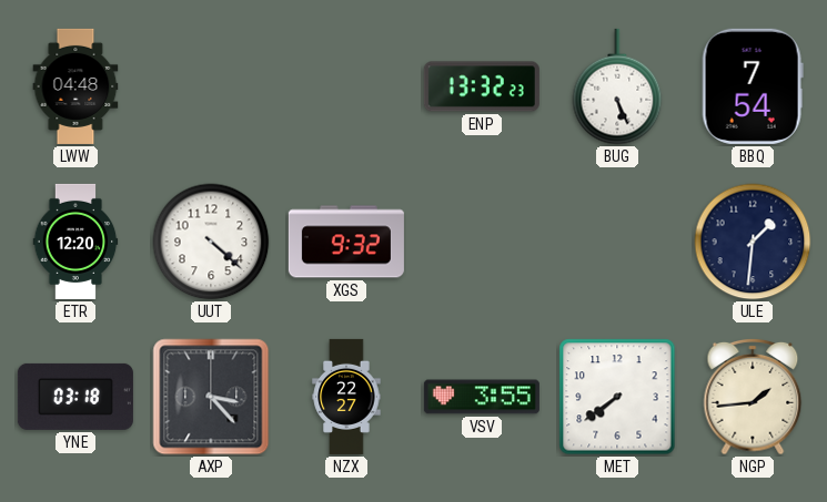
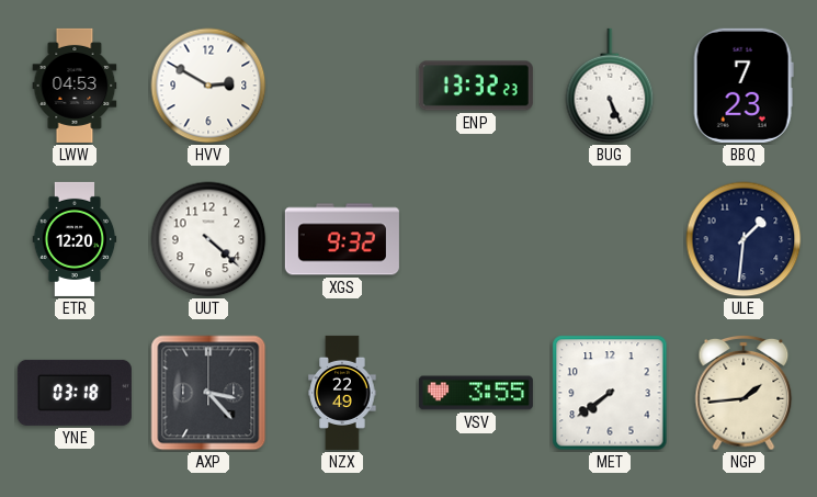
LWW: 04:48 -> 04:53 (75, 86)
HVV: none -> 2:50 (208, 86)
BBQ: 7:54 -> 7:23 (744, 86)
NZX: 22:27 -> 22:49 (342, 393)
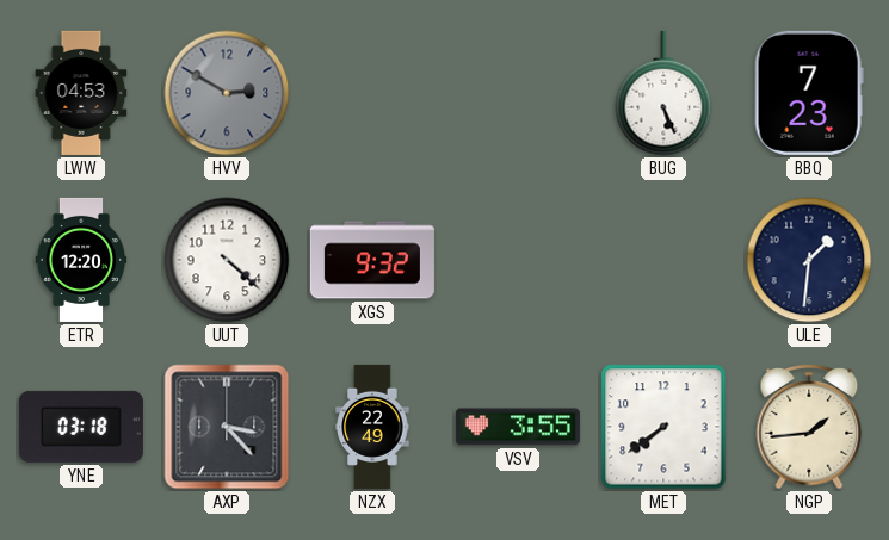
HVV dial: white -> grey (227, 93)
ENP: 13:32 -> none (476, 86)
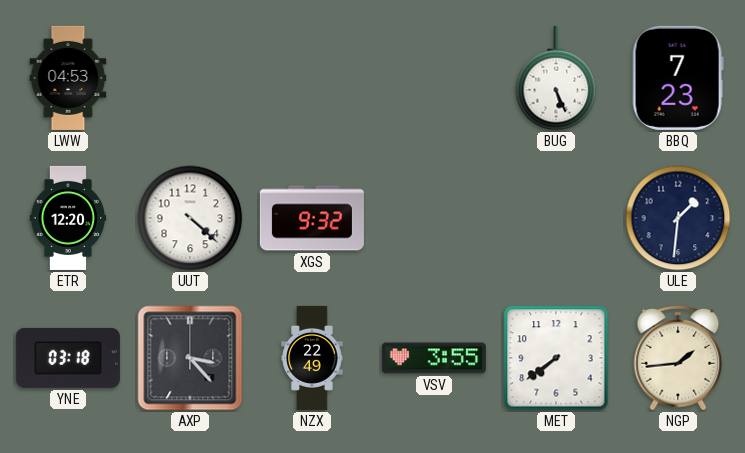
HVV: 2:50 -> none (227, 93)
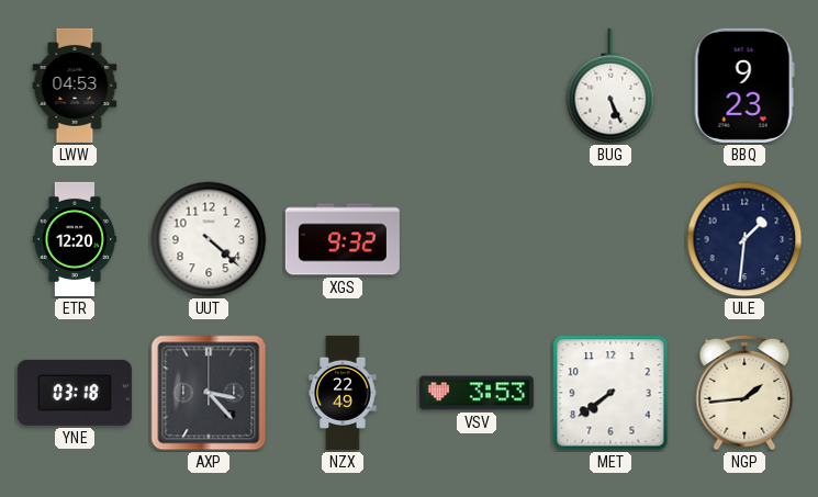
BBQ: 7:23 -> 9:23 (744, 86)
VSV: 3:55 -> 3:53 (477, 393)
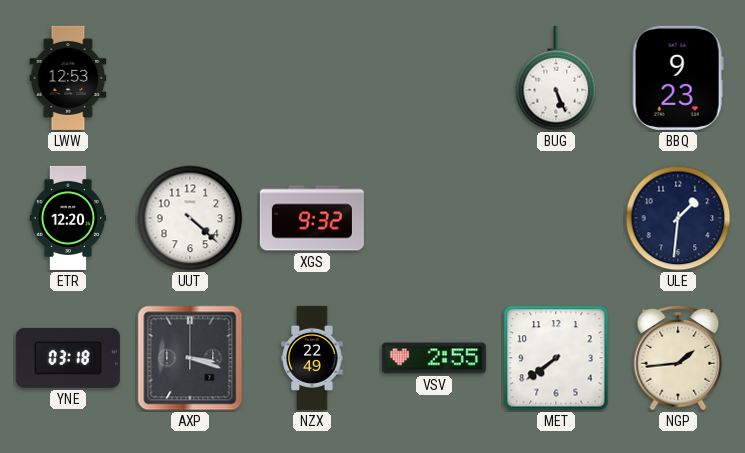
LWW: 04:53 -> 12:53 (68, 78)
AXP: 3:23 -> 3:18 (190, 358)
VSV: 3:53 -> 2:55 (434, 358)
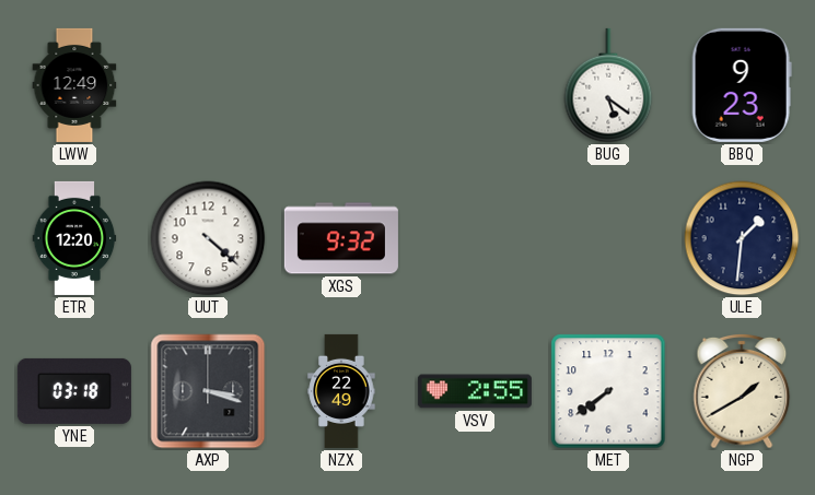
LWW: 12:53 -> 12:49 (74, 85)
BUG: 5:26 -> 5:21 (608, 85)
NGP: 1:44 -> 1:40 (742, 391)
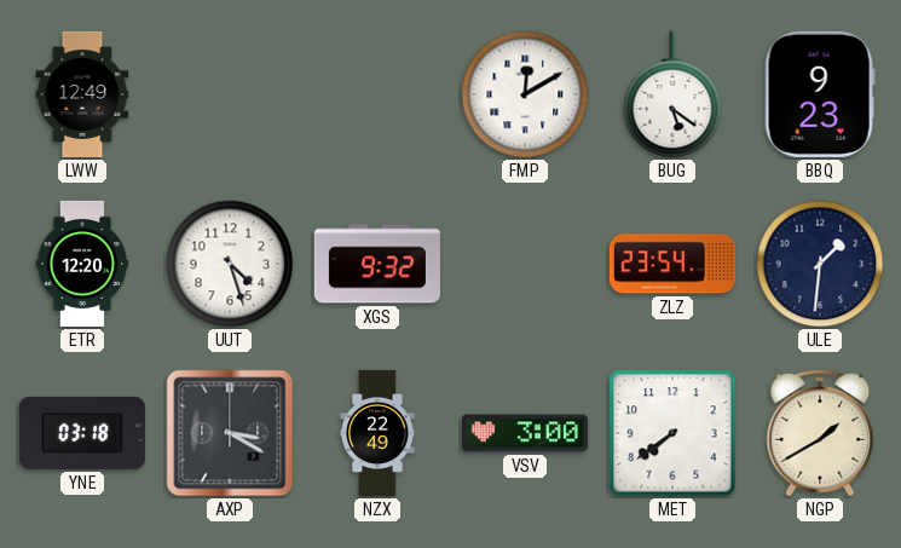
FMP: none -> 12:10 (525, 94)
UUT: 4:22 -> 4:27 (230, 264)
ZLZ: none -> 23:54 (672, 264)
AXP: 3:18 -> 3:20 (230, 433)
VSV: 2:55 -> 3:00 (525, 433)
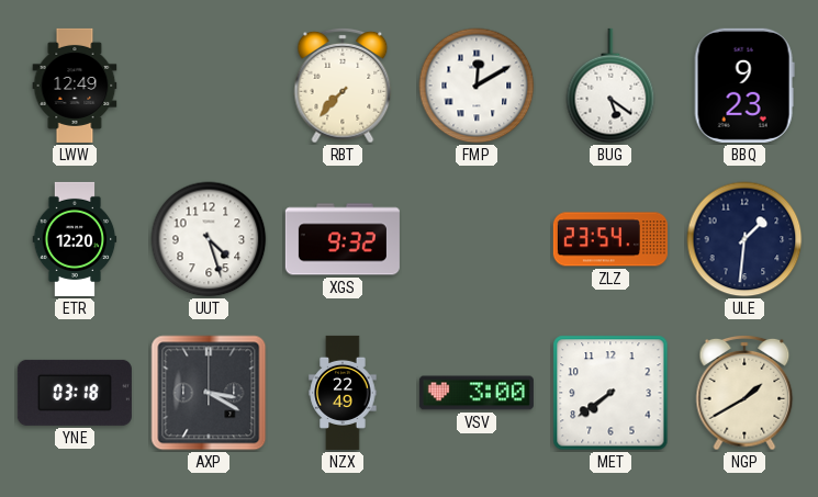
RBT: none -> 7:37 (343, 86)
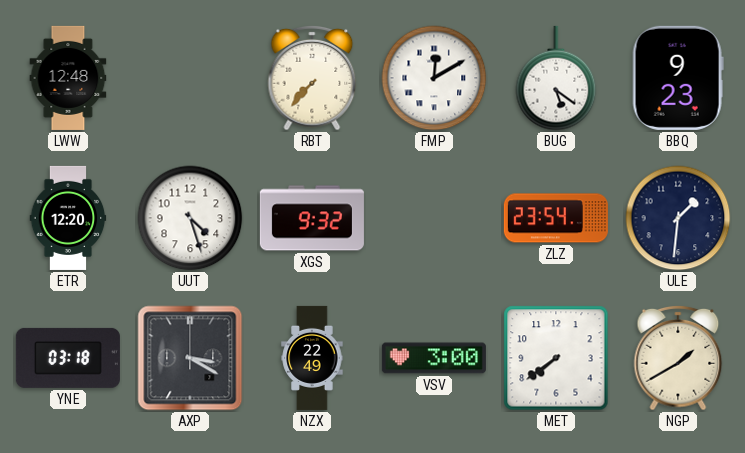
LWW: 12:49 -> 12:48 (68, 78)
